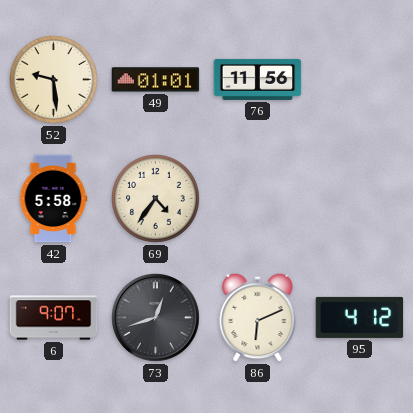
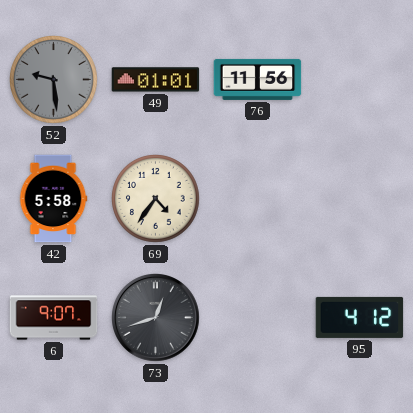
52 dial: cream -> grey (54, 80)
86: 6:11 -> none (258, 317)
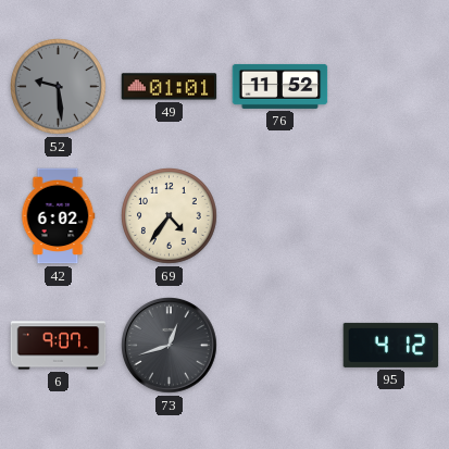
76: 11:56 -> 11:52 (280, 86)
42: 5:58 -> 6:02 (58, 216)
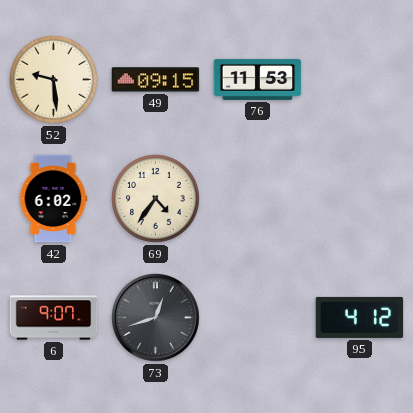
52 dial: grey -> cream (54, 80)
49: 01:01 -> 09:15 (156, 80)
76: 11:52 -> 11:53 (258, 79)
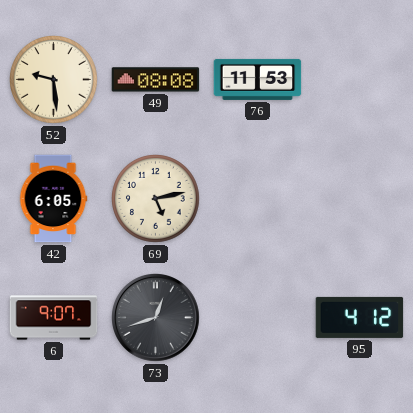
49: 09:15 -> 08:08 (156, 80)
42: 6:02 -> 6:05 (53, 199)
69: 4:36 -> 5:13 (156, 199)
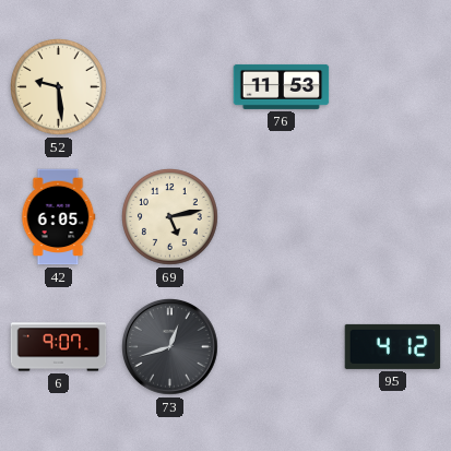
49: 08:08 -> none (156, 80)
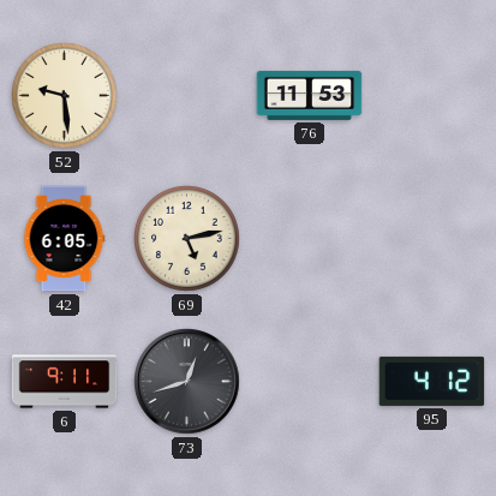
6: 9:07 -> 9:11 (65, 382)
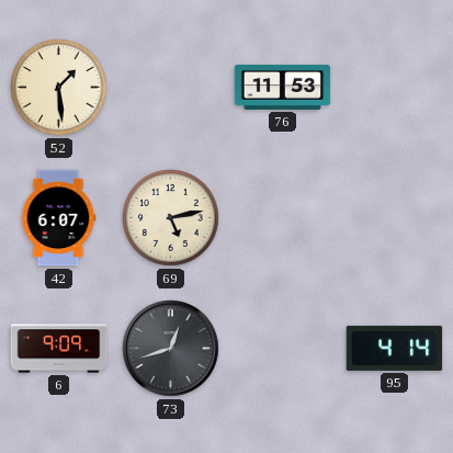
52: 9:29 -> 1:29 (59, 88)
42: 6:05 -> 6:07 (58, 218)
6: 9:11 -> 9:09 (59, 349)
95: 4:12 -> 4:14 (395, 348)
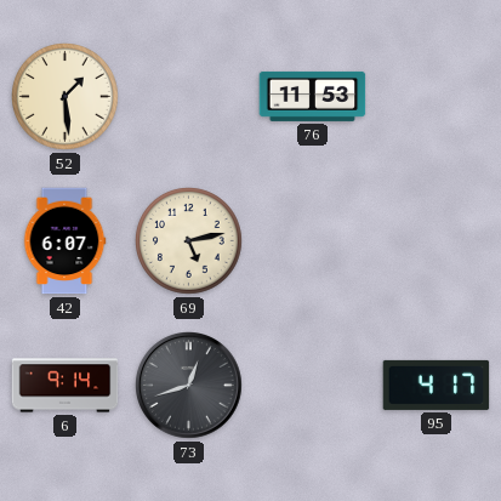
6: 9:09 -> 9:14 (66, 386)
95: 4:14 -> 4:17 (437, 385)
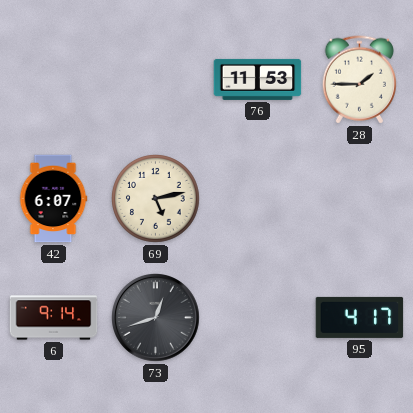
52: 1:29 -> none (66, 97)
28: none -> 1:45 (359, 80)
